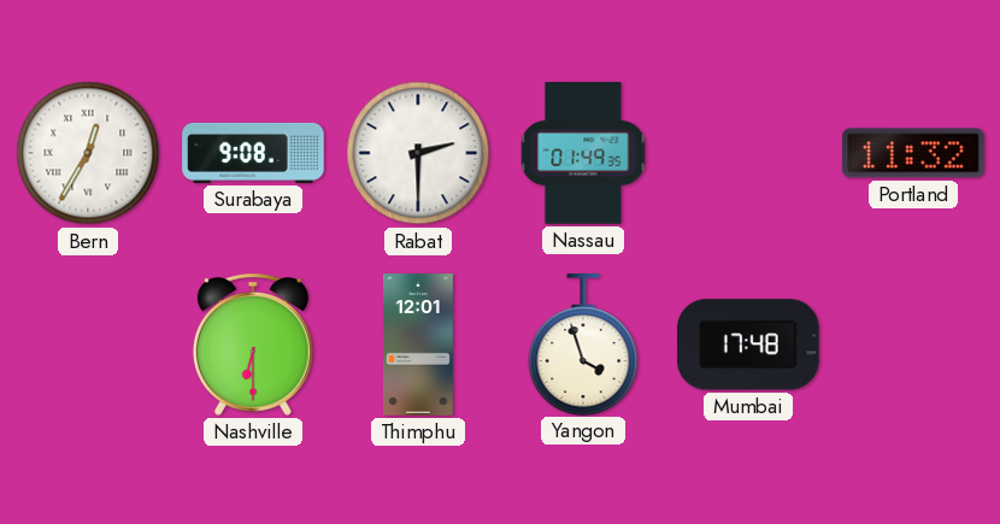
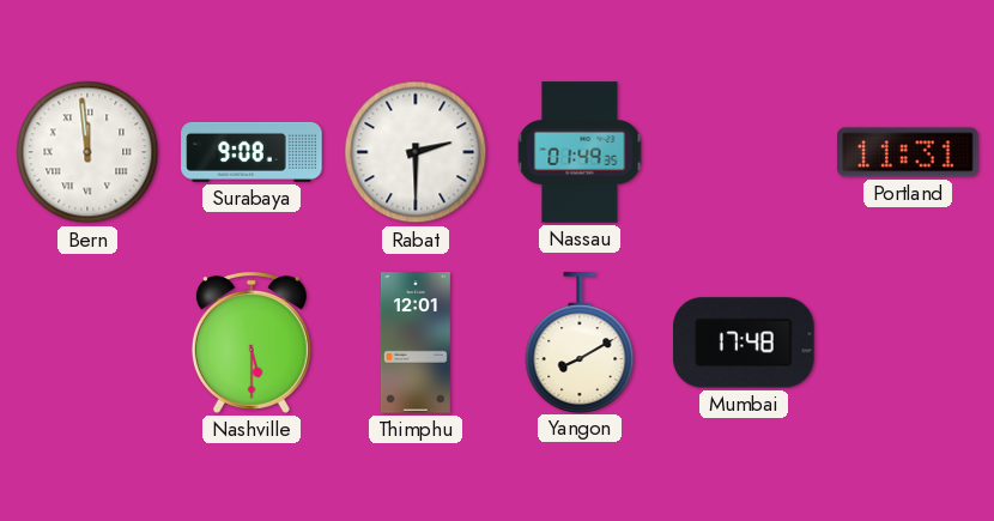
Bern: 12:35 -> 11:59 (87, 152)
Portland: 11:32 -> 11:31 (908, 152)
Nashville: 6:30 -> 5:30 (251, 344)
Yangon: 3:57 -> 8:10 (580, 343)
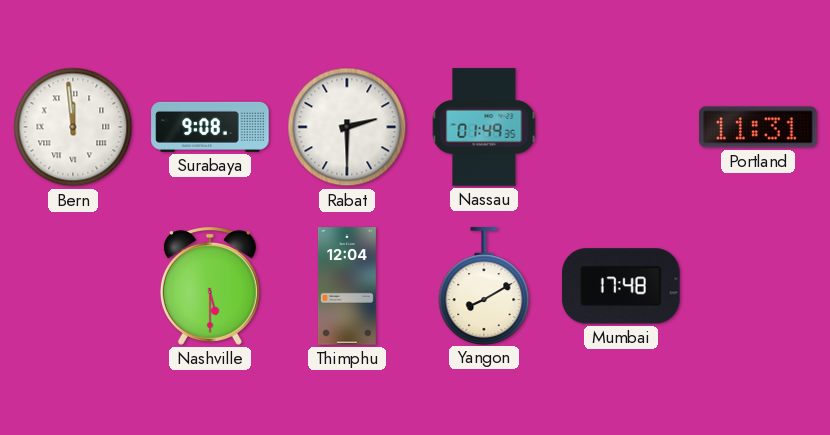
Thimphu: 12:01 -> 12:04 (347, 286)
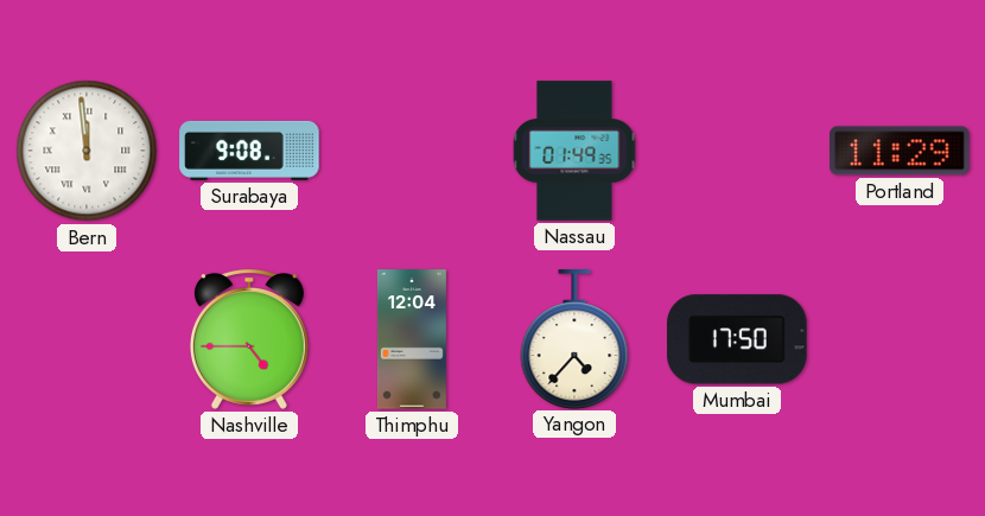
Rabat: 2:30 -> none (347, 127)
Portland: 11:31 -> 11:29 (900, 151)
Nashville: 5:30 -> 4:45 (249, 340)
Yangon: 8:10 -> 4:37 (574, 339)
Mumbai: 17:48 -> 17:50 (737, 339)
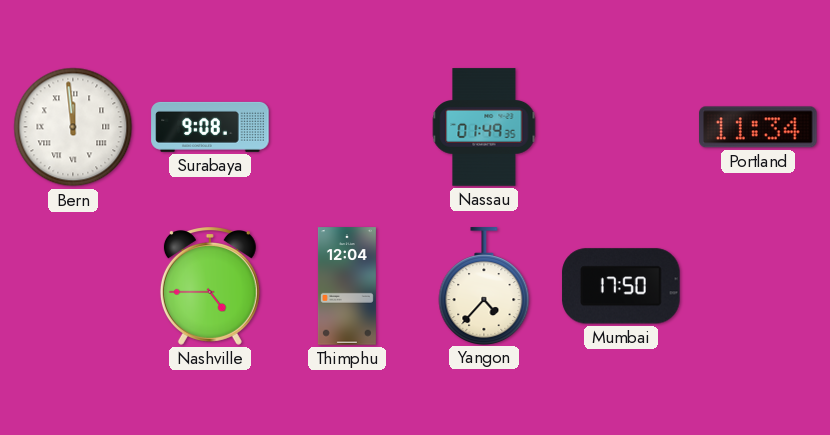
Portland: 11:29 -> 11:34 (758, 127)
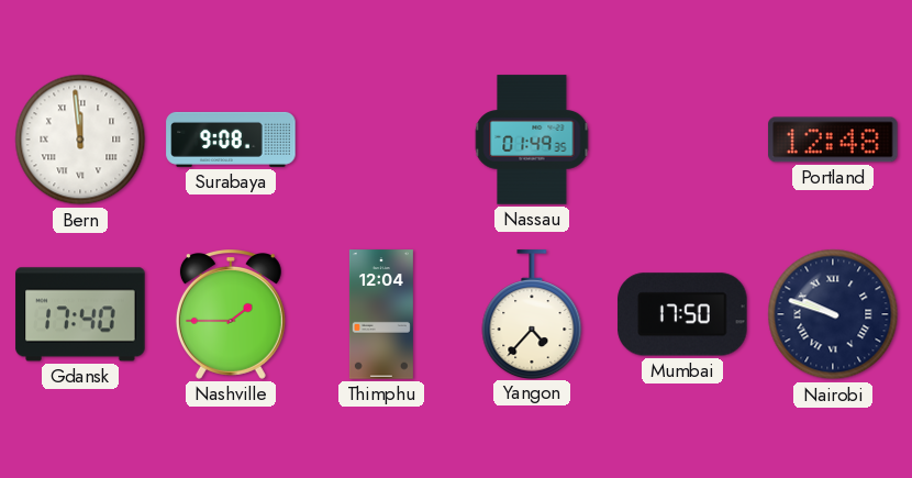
Portland: 11:34 -> 12:48 (833, 140)
Gdansk: none -> 17:40 (80, 314)
Nashville: 4:45 -> 1:45 (231, 315)
Nairobi: none -> 9:48 (833, 314)
